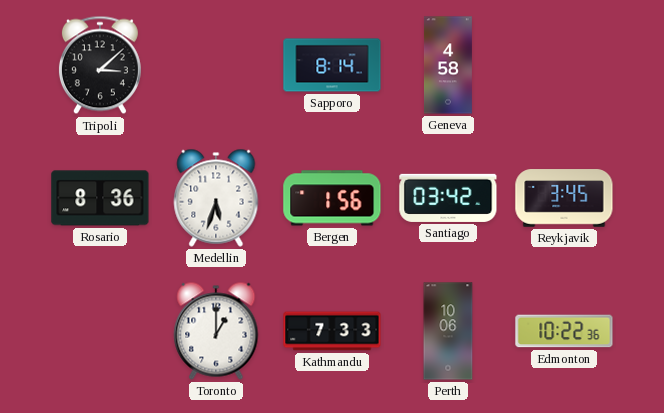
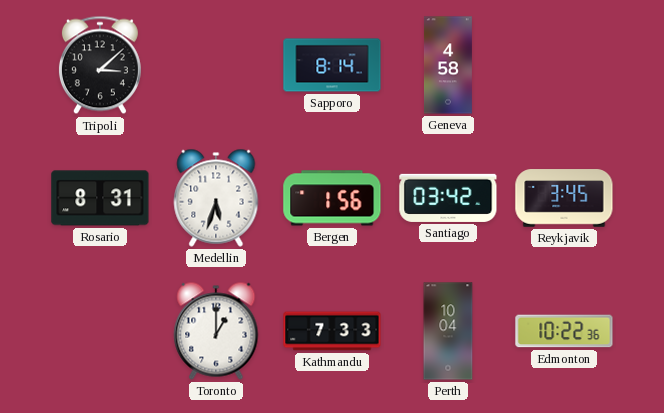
Rosario: 8:36 -> 8:31 (100, 198)
Perth: 10:06 -> 10:04 (448, 331)
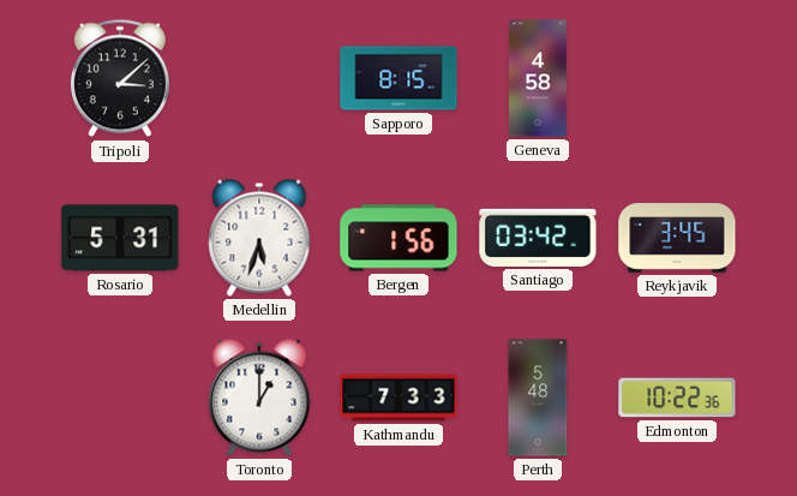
Sapporo: 8:14 -> 8:15 (398, 78)
Rosario: 8:31 -> 5:31 (120, 238)
Perth: 10:04 -> 5:48 (538, 398)
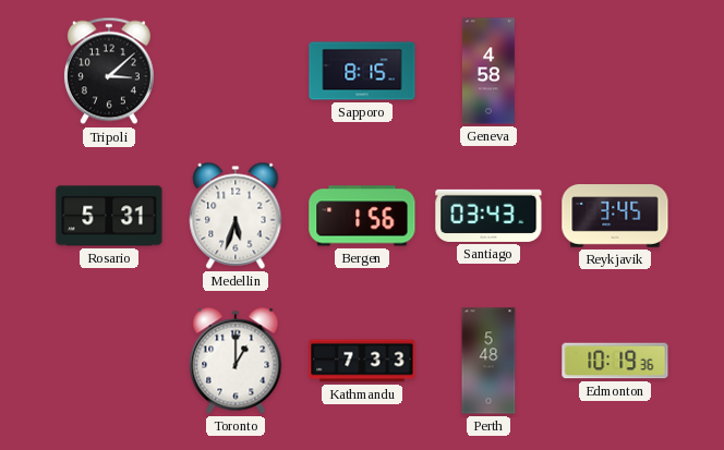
Santiago: 03:42 -> 03:43 (488, 216)
Edmonton: 10:22 -> 10:19 (615, 361)
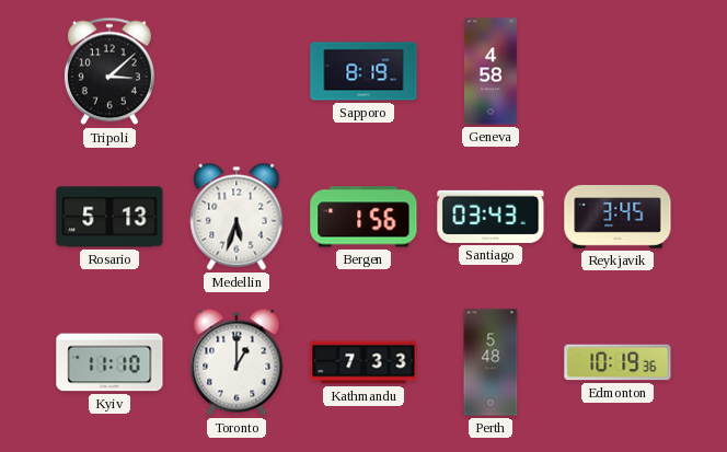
Sapporo: 8:15 -> 8:19 (363, 71)
Rosario: 5:31 -> 5:13 (109, 217)
Kyiv: none -> 11:10 (109, 362)
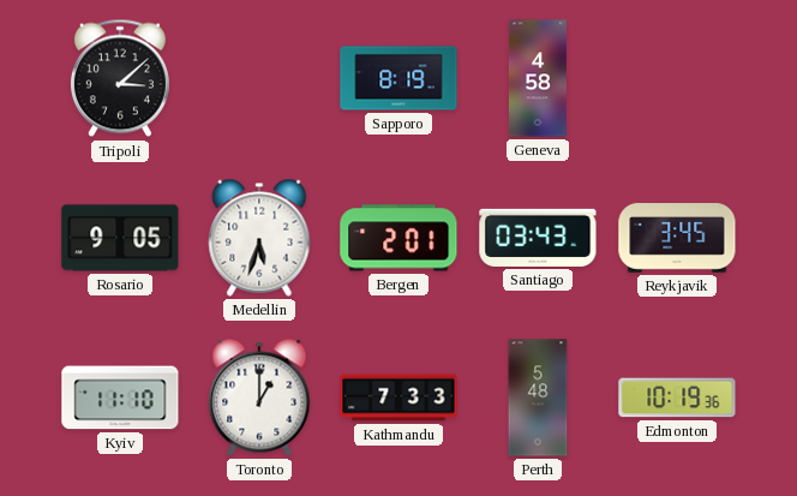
Rosario: 5:13 -> 9:05 (120, 238)
Bergen: 1:56 -> 2:01 (398, 238)
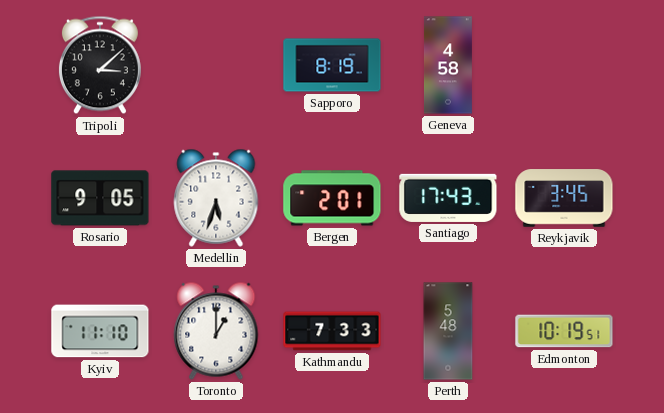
Santiago: 03:43 -> 17:43 (448, 198)
Edmonton: 10:19:36 -> 10:19:51 (564, 331)
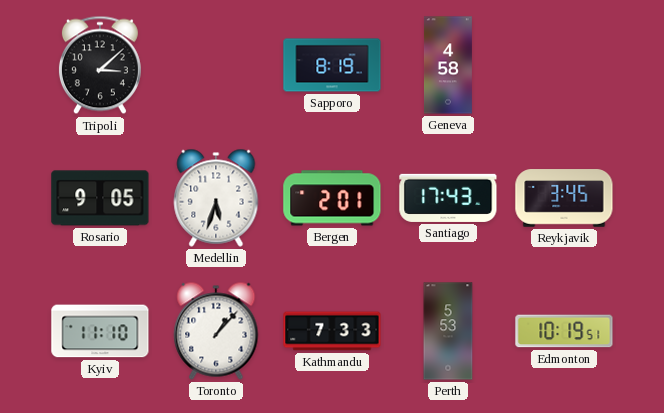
Toronto: 1:00 -> 1:07 (216, 331)
Perth: 5:48 -> 5:53 (448, 331)
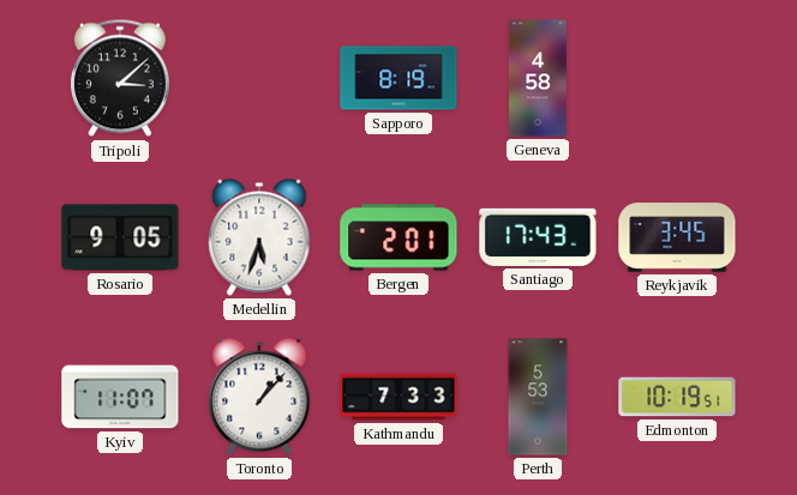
Kyiv: 11:10 -> 11:07 (120, 397)
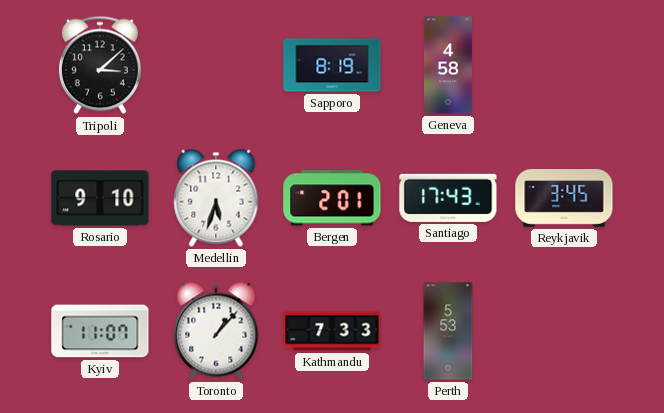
Rosario: 9:05 -> 9:10 (100, 198)
Edmonton: 10:19 -> none (677, 397)
